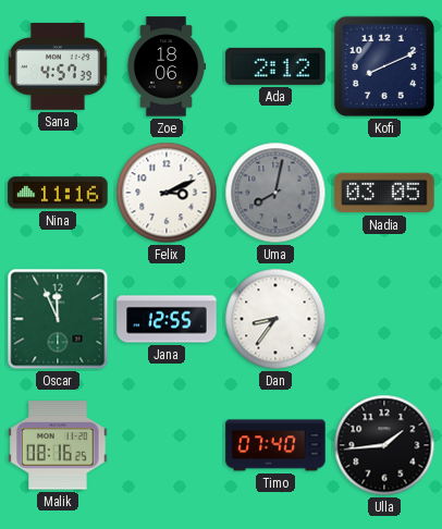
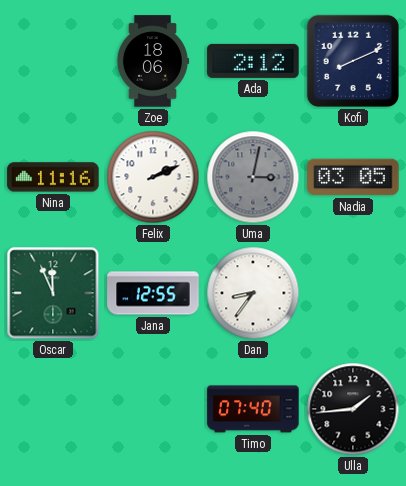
Sana: 4:57 -> none (58, 66)
Felix: 3:11 -> 2:11 (153, 177)
Uma: 8:02 -> 3:02 (253, 177)
Malik: 08:16 -> none (58, 445)
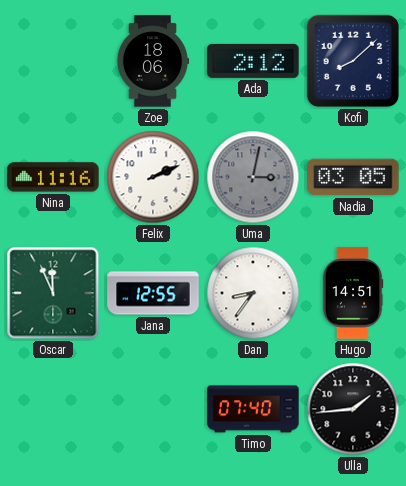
Kofi: 8:11 -> 8:08 (353, 61)
Hugo: none -> 14:51 (353, 293)
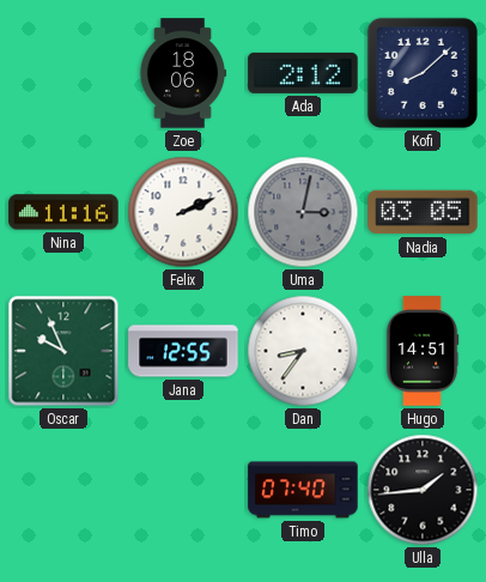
Oscar: 11:56 -> 9:56 (63, 351)
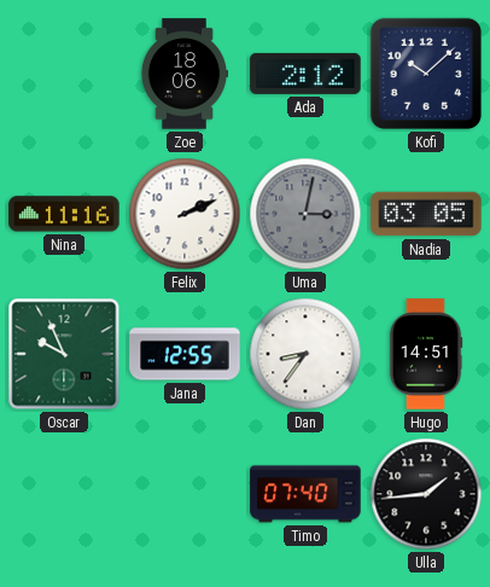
Kofi: 8:08 -> 10:08 (426, 74)
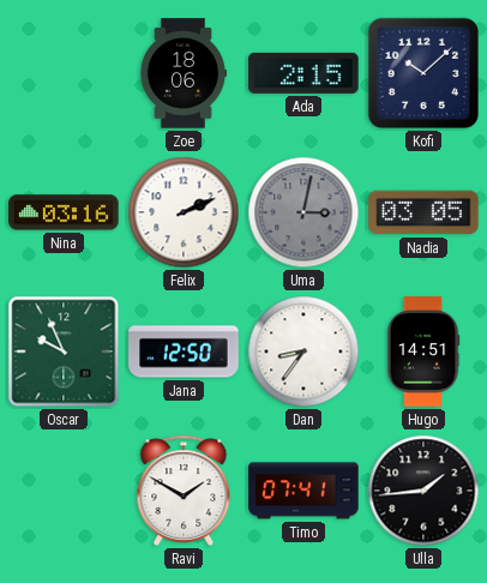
Ada: 2:12 -> 2:15 (303, 73)
Nina: 11:16 -> 03:16 (64, 212)
Jana: 12:55 -> 12:50 (184, 351)
Ravi: none -> 1:50 (184, 491)
Timo: 07:40 -> 07:41 (303, 491)
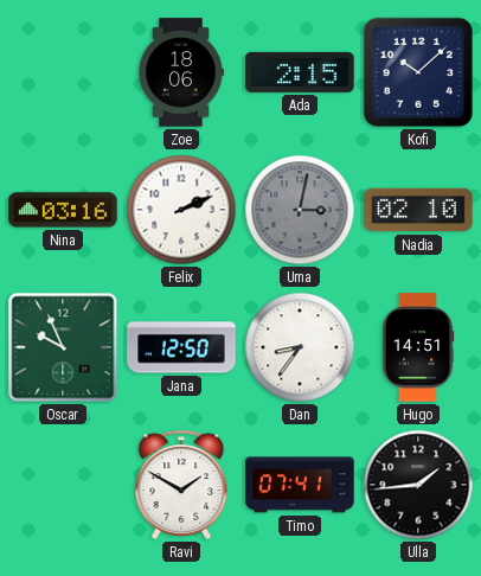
Nadia: 03:05 -> 02:10 (418, 210)
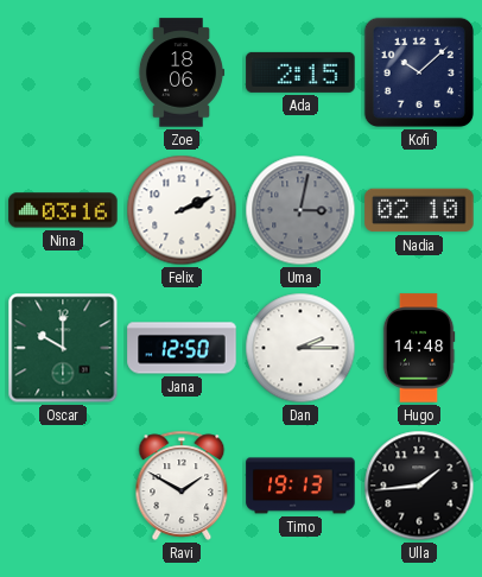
Oscar: 9:56 -> 10:00 (63, 348)
Dan: 8:36 -> 2:15 (300, 348)
Hugo: 14:51 -> 14:48 (419, 348)
Timo: 07:41 -> 19:13 (300, 486)
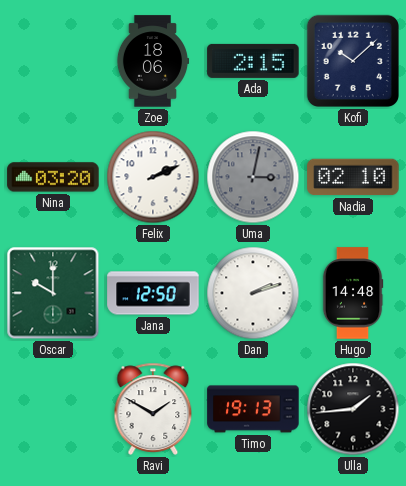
Nina: 03:16 -> 03:20 (53, 177)
Dan: 2:15 -> 2:12 (253, 293)
